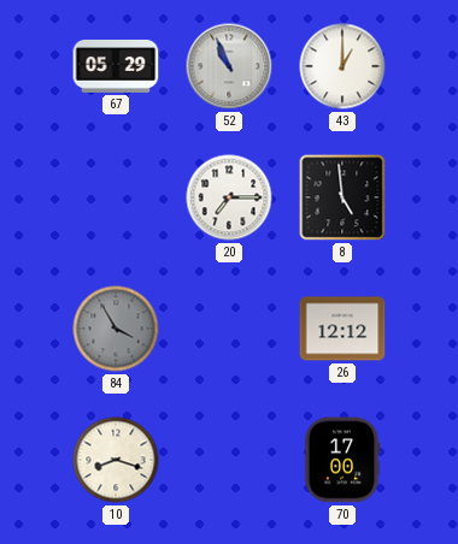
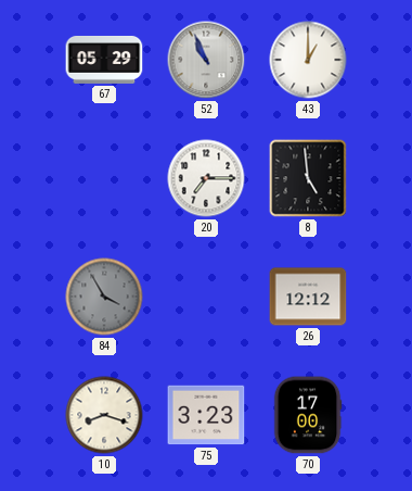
75: none -> 3:23 (206, 415)
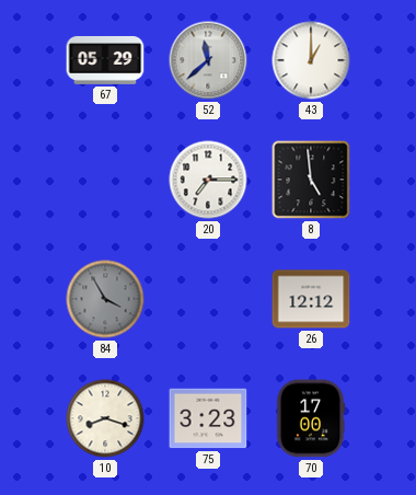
52: 10:56 -> 11:38 (208, 60)
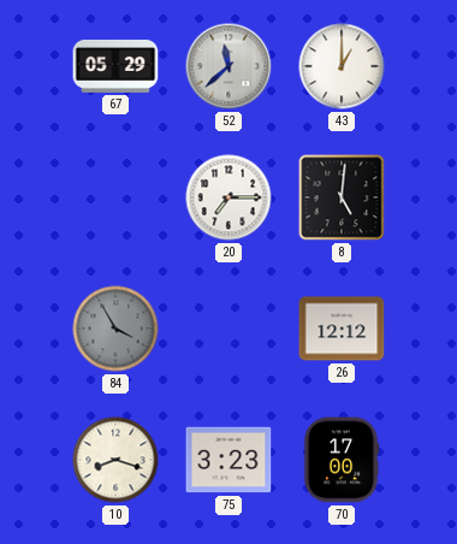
8: 4:59 -> 5:01 (342, 197)
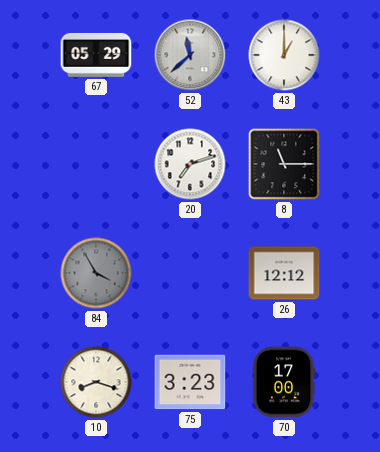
20: 7:15 -> 7:12 (190, 164)
8: 5:01 -> 11:15 (284, 164)
